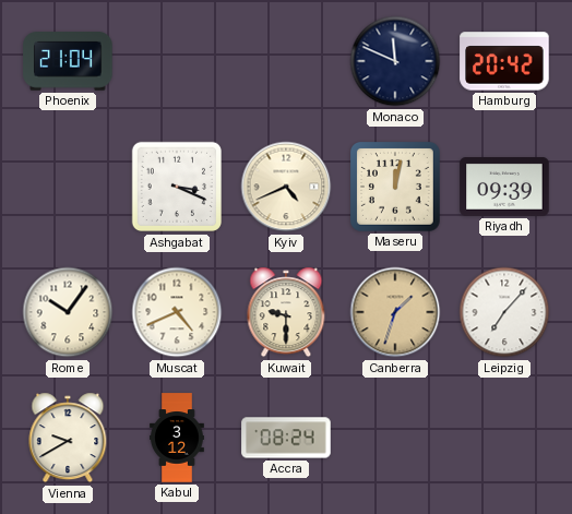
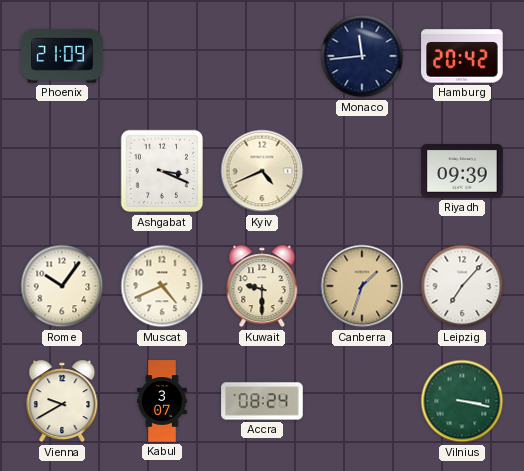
Phoenix: 21:04 -> 21:09 (62, 56)
Monaco: 11:49 -> 11:44 (362, 56)
Maseru: 12:02 -> none (396, 188)
Kabul: 3:12 -> 3:07 (163, 401)
Vilnius: none -> 3:17 (462, 401)
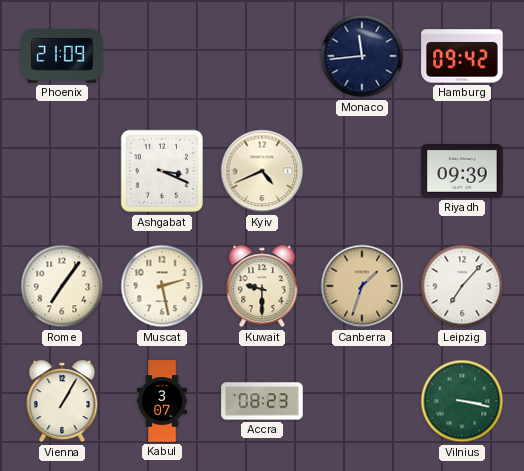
Hamburg: 20:42 -> 09:42 (462, 56)
Rome: 10:06 -> 7:06 (62, 286)
Muscat: 4:41 -> 2:28 (162, 286)
Vienna: 9:40 -> 1:05 (62, 401)
Accra: 08:24 -> 08:23 (262, 401)
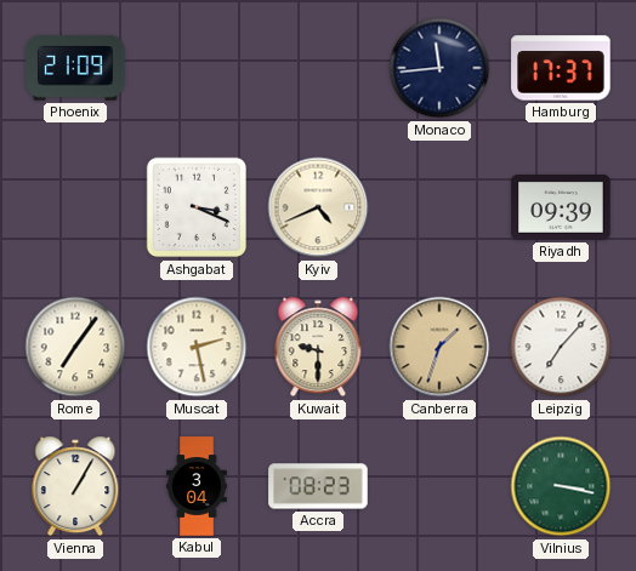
Hamburg: 09:42 -> 17:37 (561, 68)
Kabul: 3:07 -> 3:04 (198, 486)
